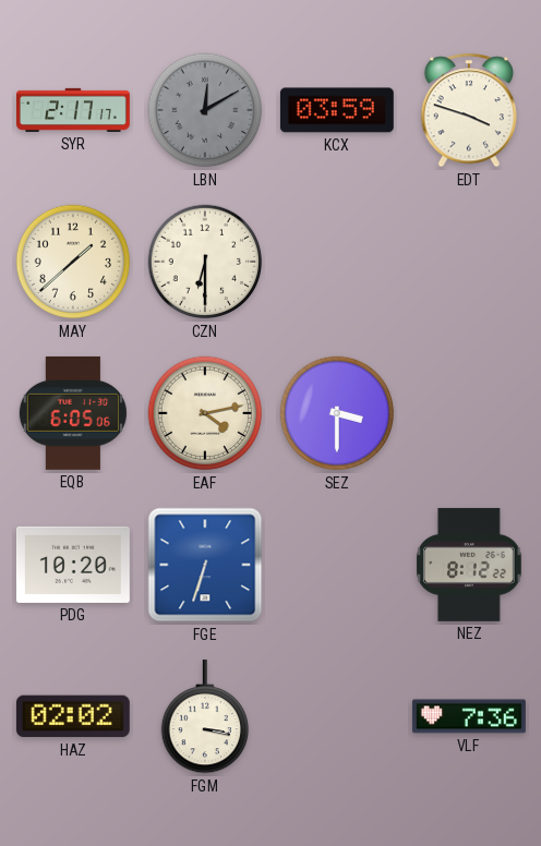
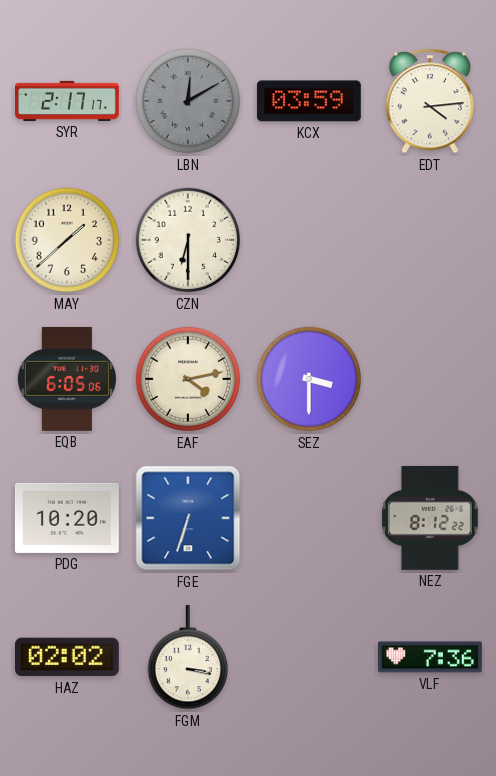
EDT: 3:48 -> 4:14 (430, 101)
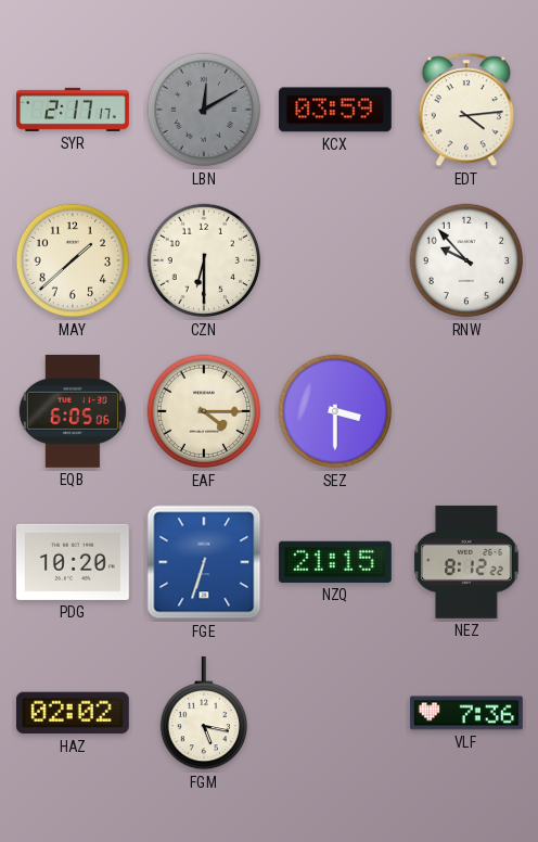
RNW: none -> 9:53 (466, 260)
EAF: 4:13 -> 4:15 (204, 411)
NZQ: none -> 21:15 (335, 562)
FGM: 3:17 -> 5:17 (203, 713)
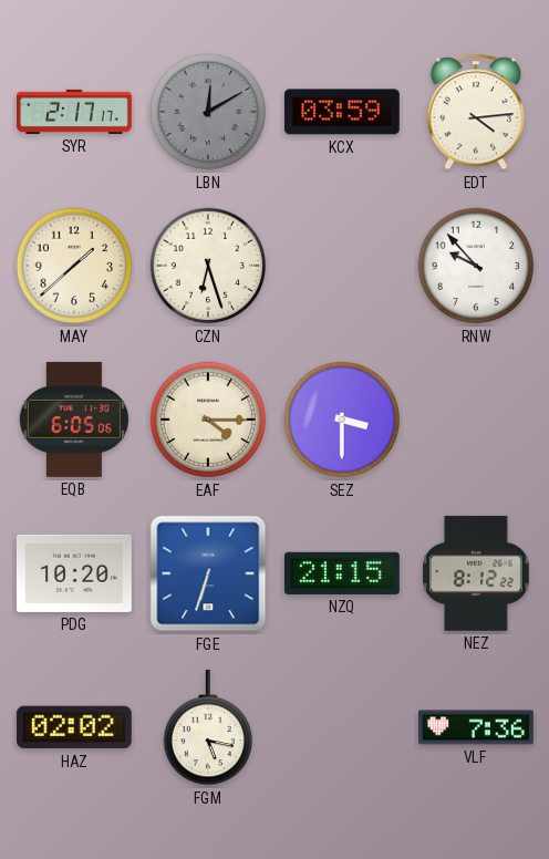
CZN: 6:30 -> 6:27 (208, 266)
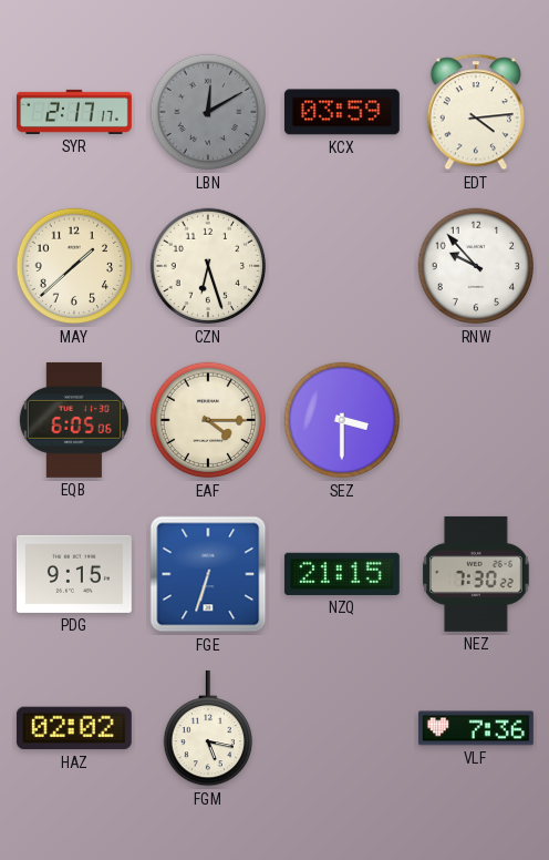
PDG: 10:20 -> 9:15 (74, 574)
NEZ: 8:12 -> 7:30 (477, 574)
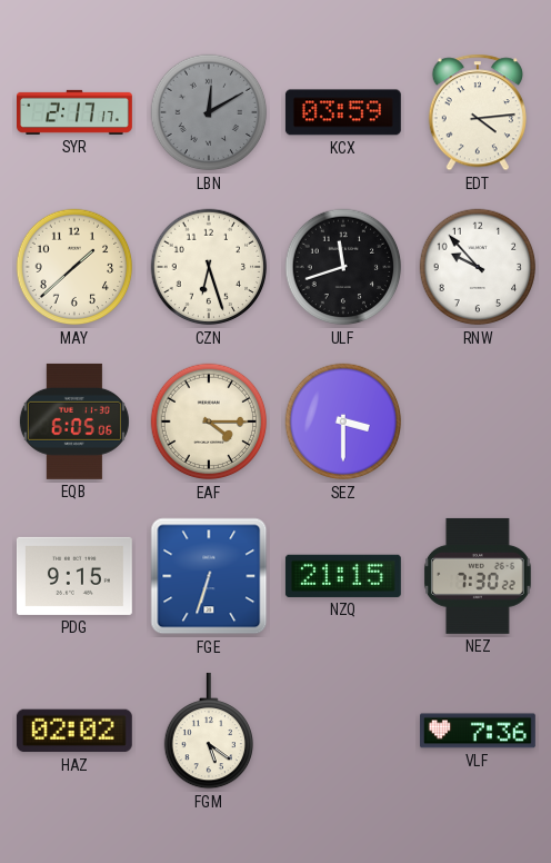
ULF: none -> 11:42 (343, 267)
FGM: 5:17 -> 5:21 (208, 731)
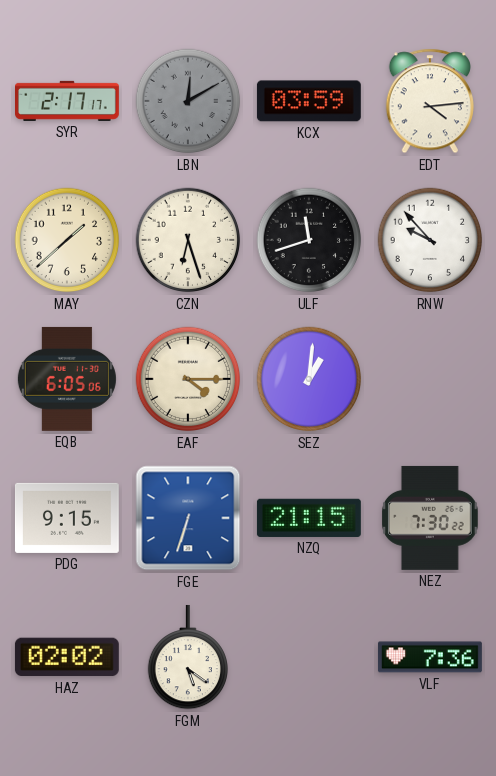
SEZ: 3:30 -> 1:01 (309, 379)
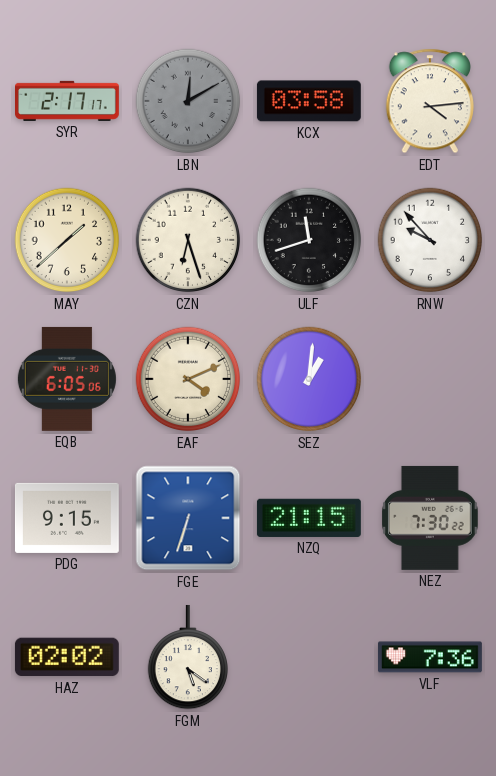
KCX: 03:59 -> 03:58 (309, 101)
EAF: 4:15 -> 4:11 (188, 379)
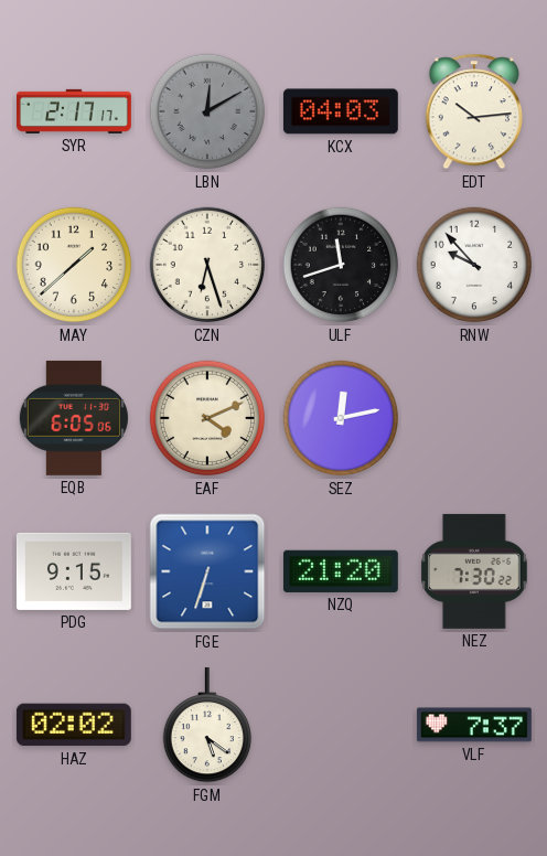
KCX: 03:58 -> 04:03 (341, 111)
EDT: 4:14 -> 10:14 (474, 111)
SEZ: 1:01 -> 12:13 (341, 418)
NZQ: 21:15 -> 21:20 (341, 571)
VLF: 7:36 -> 7:37 (474, 725)
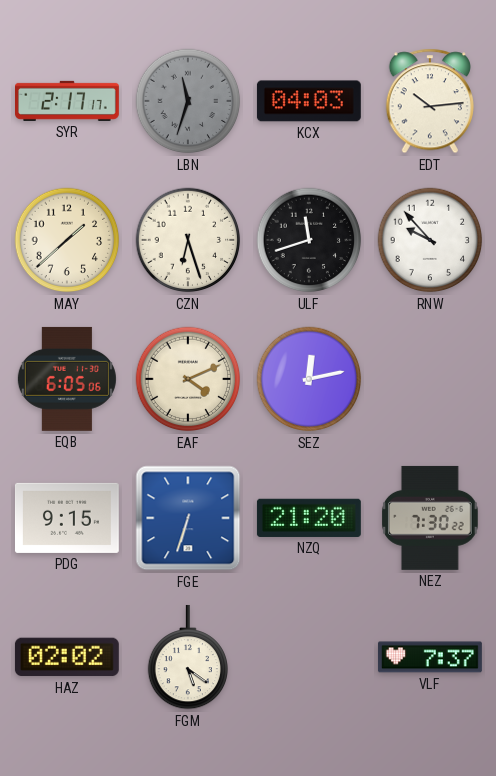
LBN: 12:10 -> 11:33 (188, 101)
